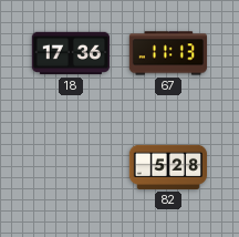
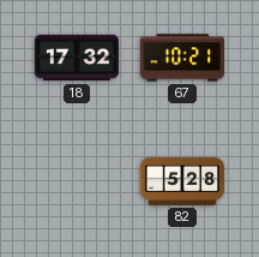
18: 17:36 -> 17:32 (76, 58)
67: 11:13 -> 10:21 (181, 58)
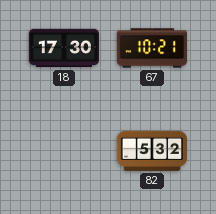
18: 17:32 -> 17:30 (63, 48)
82: 5:28 -> 5:32 (151, 151)
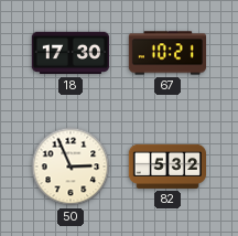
50: none -> 2:56 (71, 167)
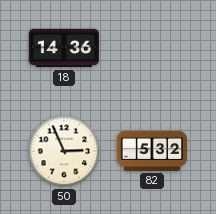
18: 17:30 -> 14:36 (63, 48)
67: 10:21 -> none (166, 53)
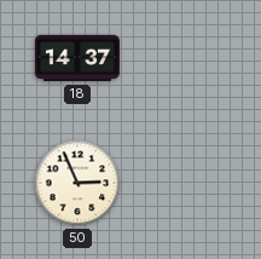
18: 14:36 -> 14:37 (76, 58)
82: 5:32 -> none (151, 151)
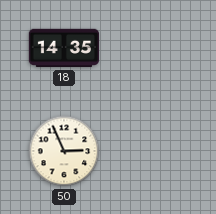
18: 14:37 -> 14:35 (63, 48)
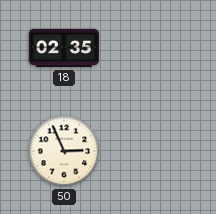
18: 14:35 -> 02:35 (63, 48)
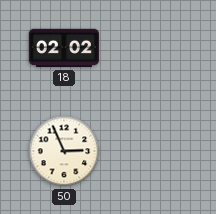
18: 02:35 -> 02:02 (63, 48)
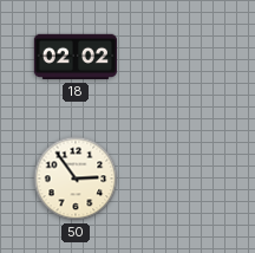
50: 2:56 -> 2:54 (76, 179)
